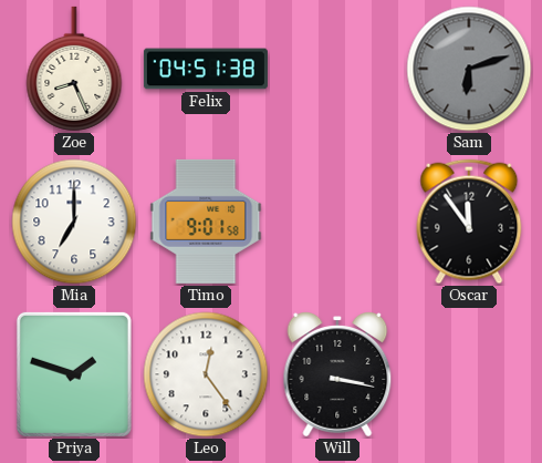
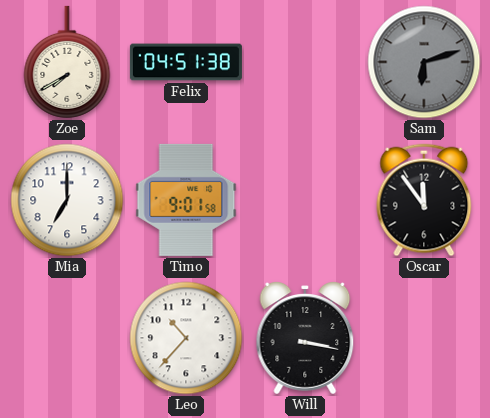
Zoe: 8:26 -> 7:40 (67, 62)
Priya: 1:48 -> none (74, 374)
Leo: 12:24 -> 10:37 (186, 338)
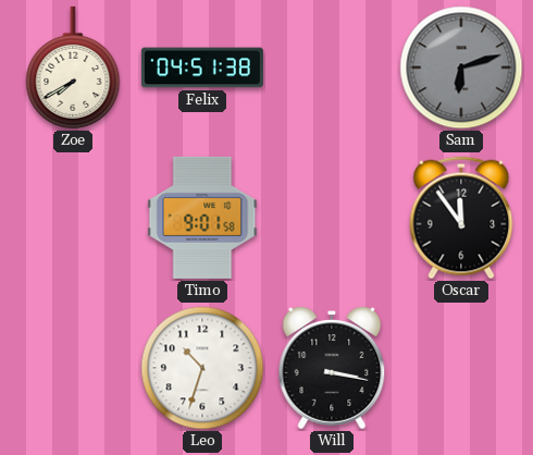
Mia: 7:00 -> none (67, 200)
Leo: 10:37 -> 10:33 (202, 368)
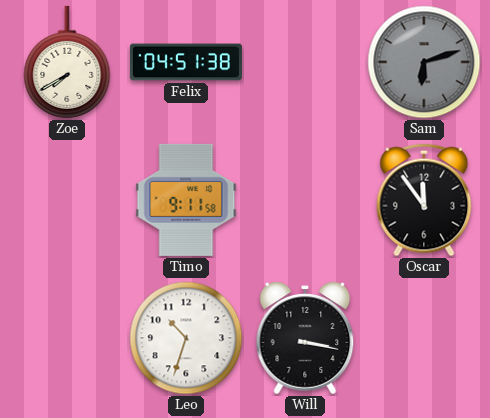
Timo: 9:01 -> 9:11 (186, 200)
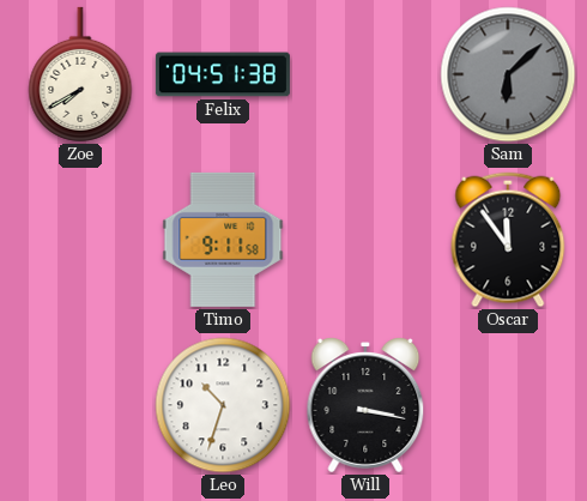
Sam: 6:12 -> 6:08 (508, 74)
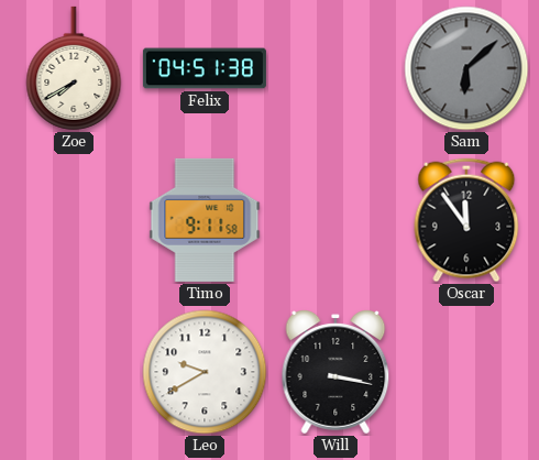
Leo: 10:33 -> 9:40 (205, 372)
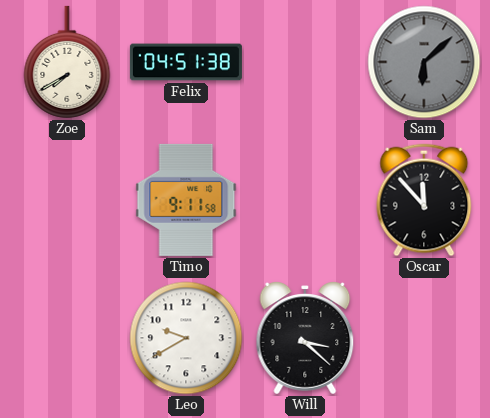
Oscar: 11:54 -> 11:53 (424, 200)
Will: 3:17 -> 3:22 (305, 338)
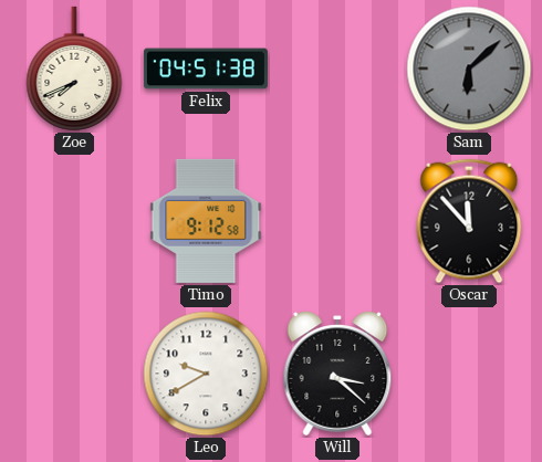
Zoe: 7:40 -> 7:41 (74, 69)
Timo: 9:11 -> 9:12 (206, 221)
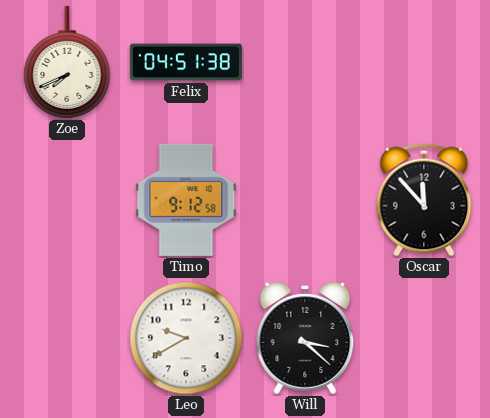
Sam: 6:08 -> none (469, 69)
